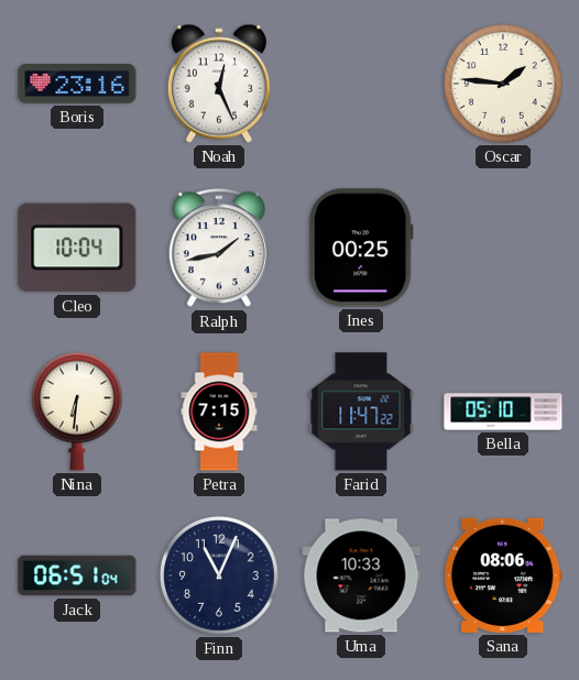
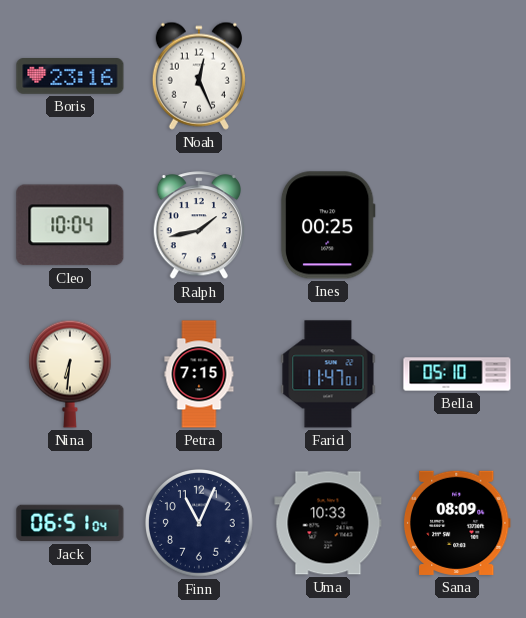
Oscar: 1:46 -> none (504, 85)
Farid: 11:47:22 -> 11:47:01 (328, 374)
Sana: 08:06 -> 08:09 (457, 523)
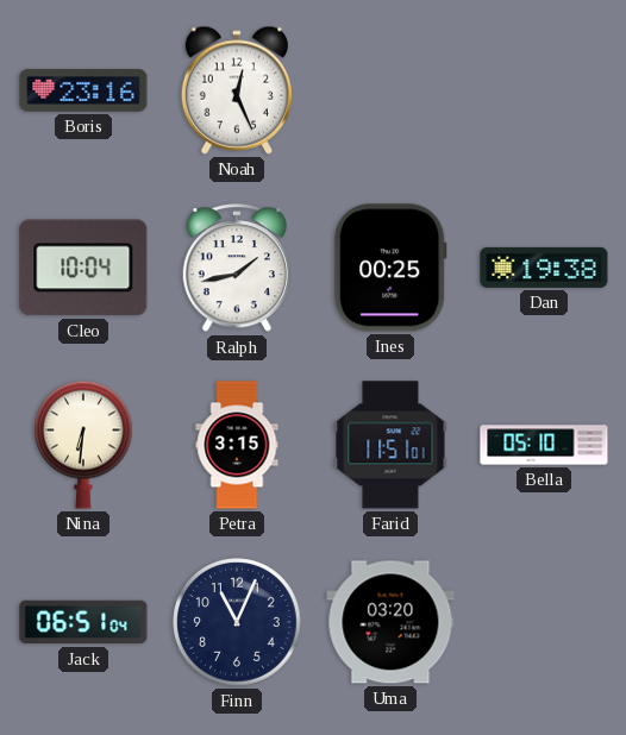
Dan: none -> 19:38 (544, 268)
Petra: 7:15 -> 3:15 (237, 445)
Farid: 11:47 -> 11:51 (390, 445)
Uma: 10:33 -> 03:20 (390, 622)
Sana: 08:09 -> none (457, 523)
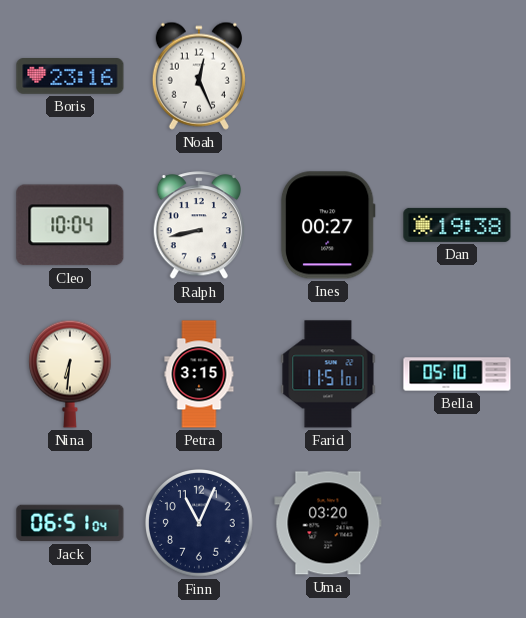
Ralph: 1:43 -> 8:43 (198, 226)
Ines: 00:25 -> 00:27 (328, 225)
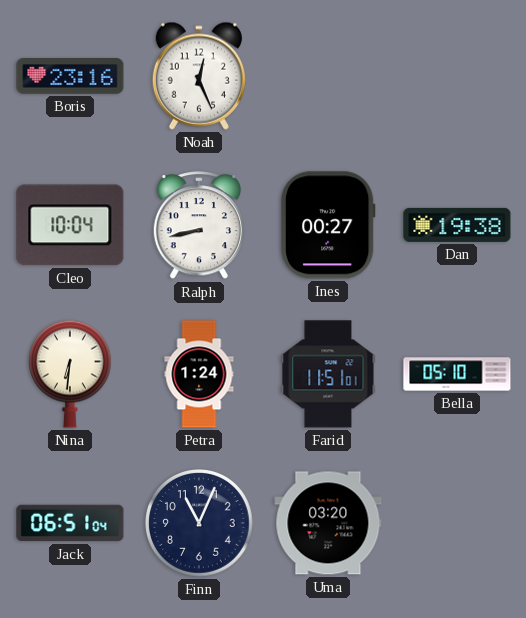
Petra: 3:15 -> 1:24 (199, 374)
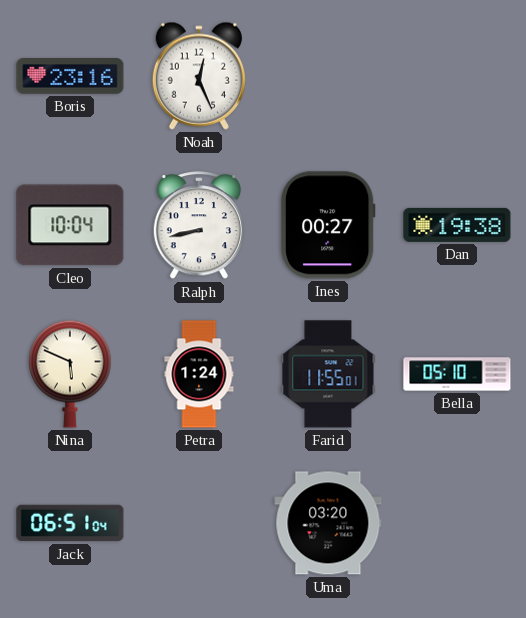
Nina: 6:31 -> 5:49 (70, 374)
Farid: 11:51 -> 11:55 (328, 374)
Finn: 11:04 -> none (200, 524)
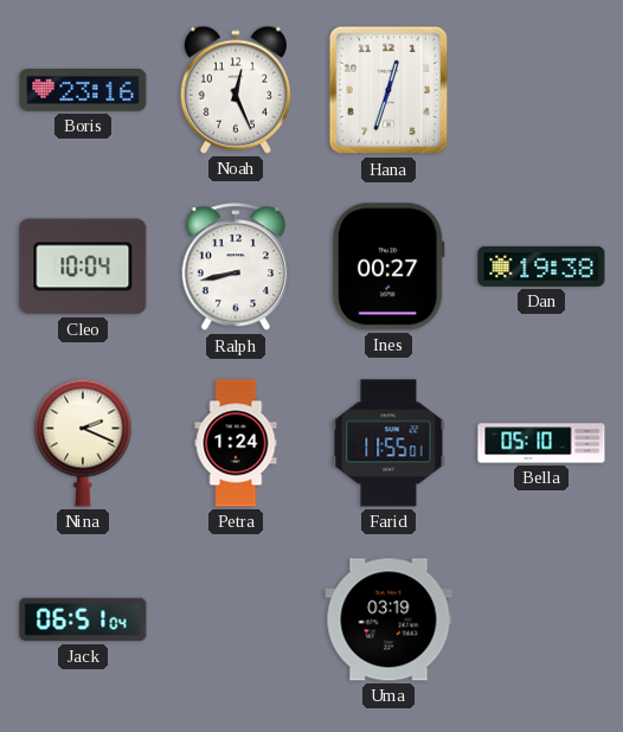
Hana: none -> 12:33 (388, 90)
Nina: 5:49 -> 2:19 (83, 443)
Uma: 03:20 -> 03:19 (388, 619)
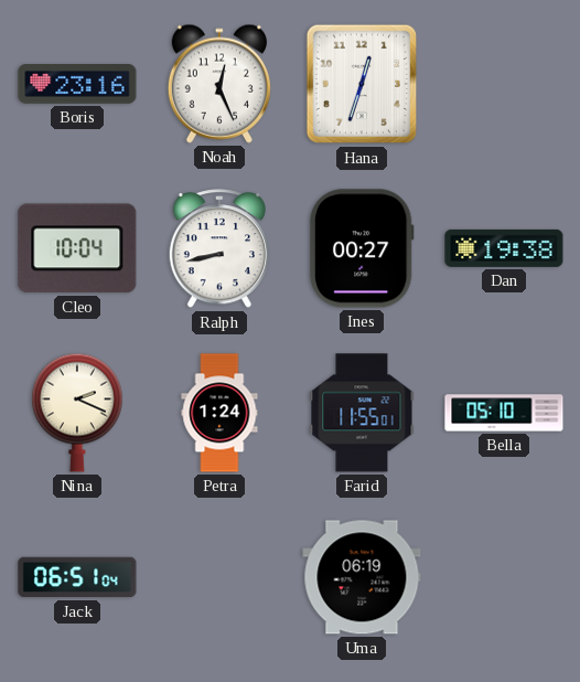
Uma: 03:19 -> 06:19 (362, 577)
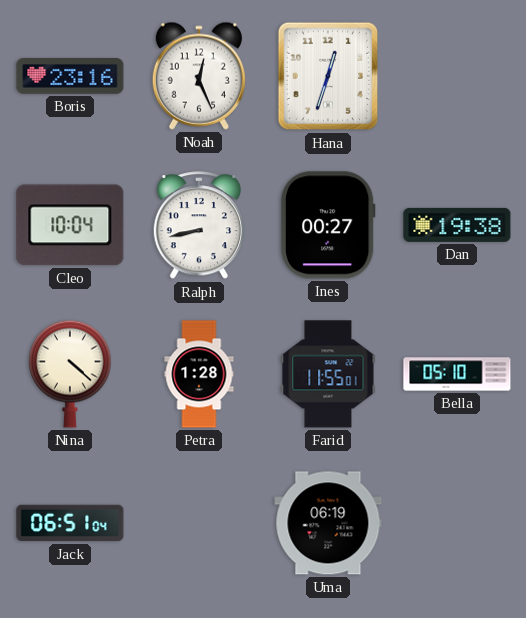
Nina: 2:19 -> 4:22 (70, 374)
Petra: 1:24 -> 1:28 (199, 374)
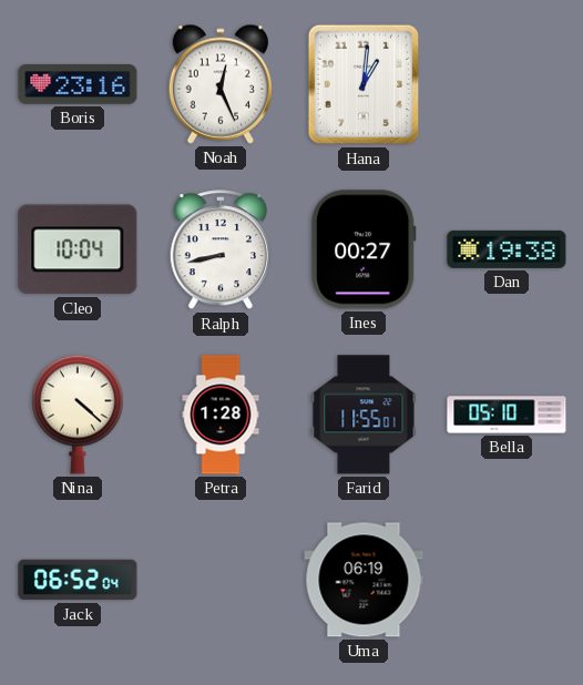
Hana: 12:33 -> 1:01 (364, 84)
Jack: 06:51 -> 06:52 (78, 580)
